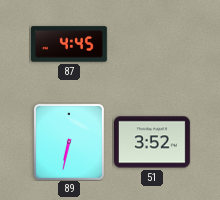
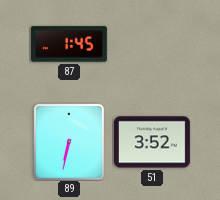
87: 4:45 -> 1:45 (70, 44)
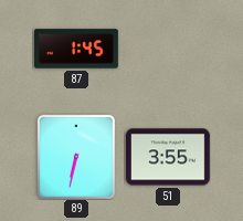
51: 3:52 -> 3:55 (169, 157)
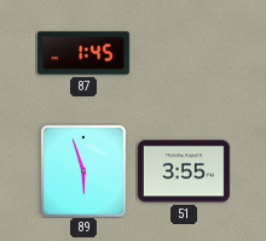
89: 6:32 -> 5:57 (83, 171)
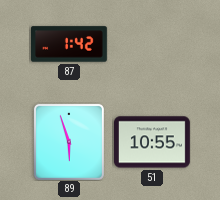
87: 1:45 -> 1:42 (70, 44)
51: 3:55 -> 10:55 (153, 142)
